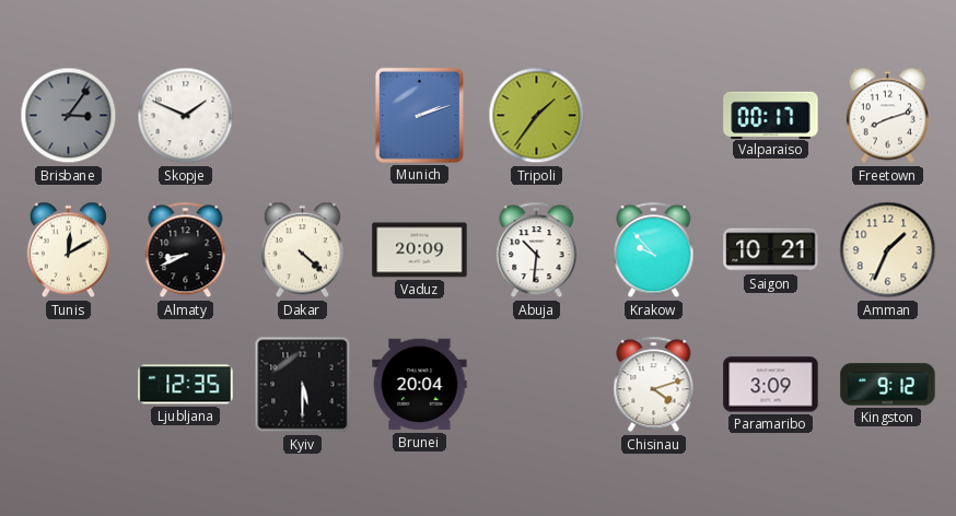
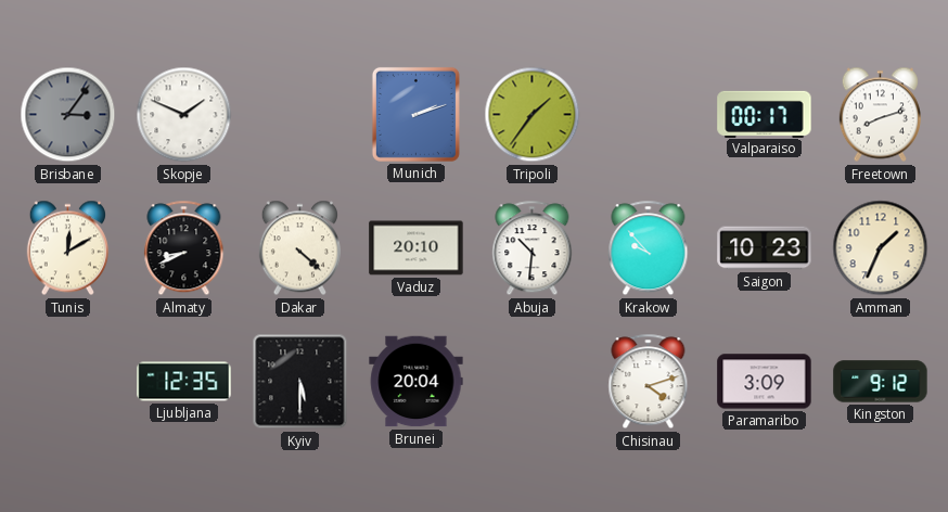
Vaduz: 20:09 -> 20:10 (417, 248)
Saigon: 10:21 -> 10:23 (765, 248)
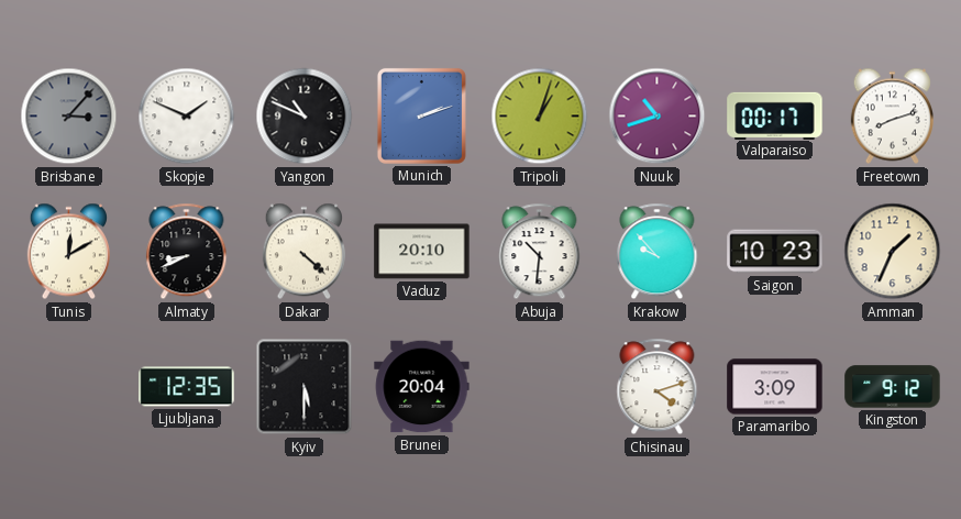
Brisbane: 3:06 -> 3:07 (69, 117)
Yangon: none -> 10:49 (305, 117)
Tripoli: 1:36 -> 1:03 (540, 117)
Nuuk: none -> 10:42 (658, 117)
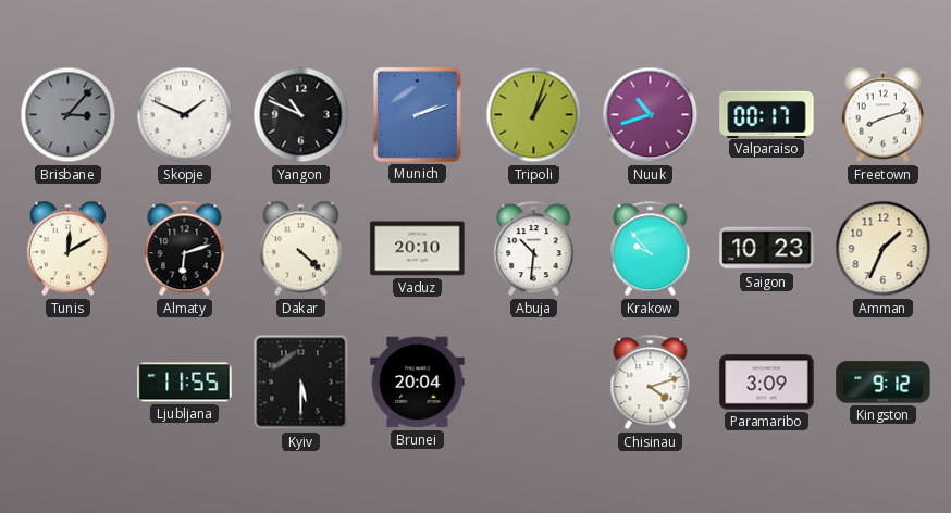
Almaty: 8:41 -> 6:12 (185, 249)
Ljubljana: 12:35 -> 11:55 (185, 383)
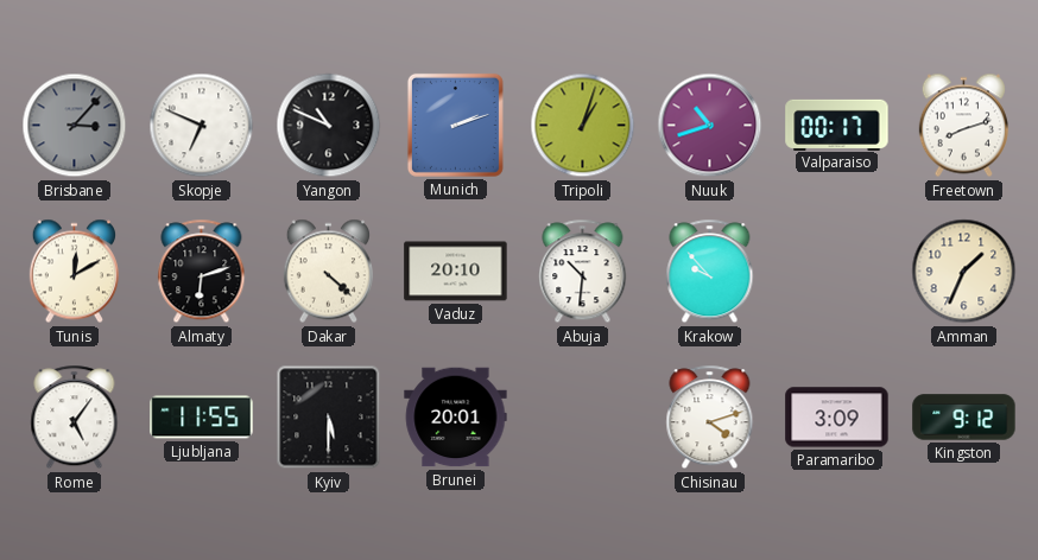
Skopje: 1:49 -> 6:49 (202, 126)
Saigon: 10:23 -> none (767, 249)
Rome: none -> 5:06 (75, 418)
Brunei: 20:04 -> 20:01 (456, 418)
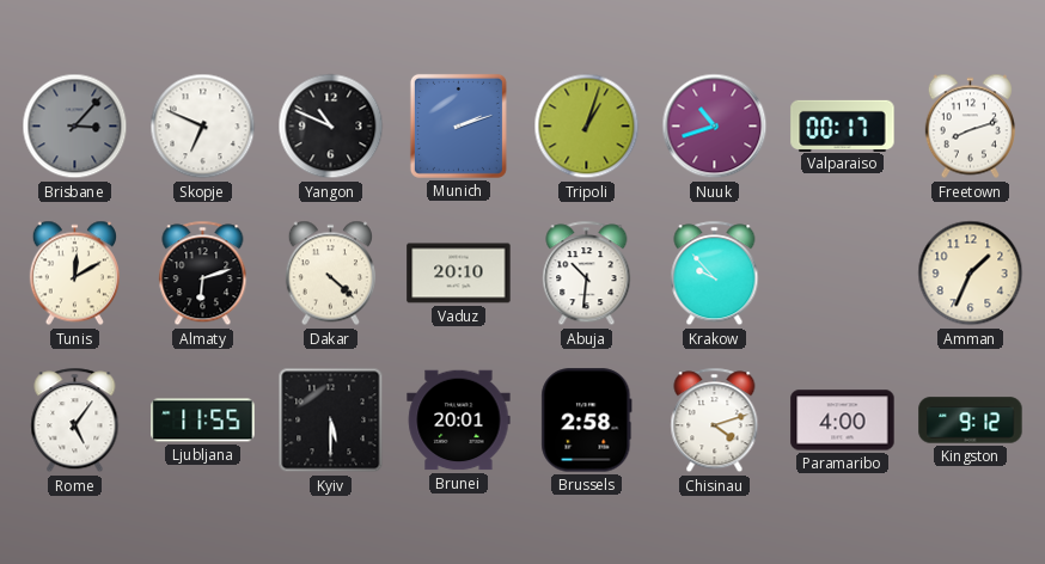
Brussels: none -> 2:58 (587, 421)
Paramaribo: 3:09 -> 4:00 (843, 421)
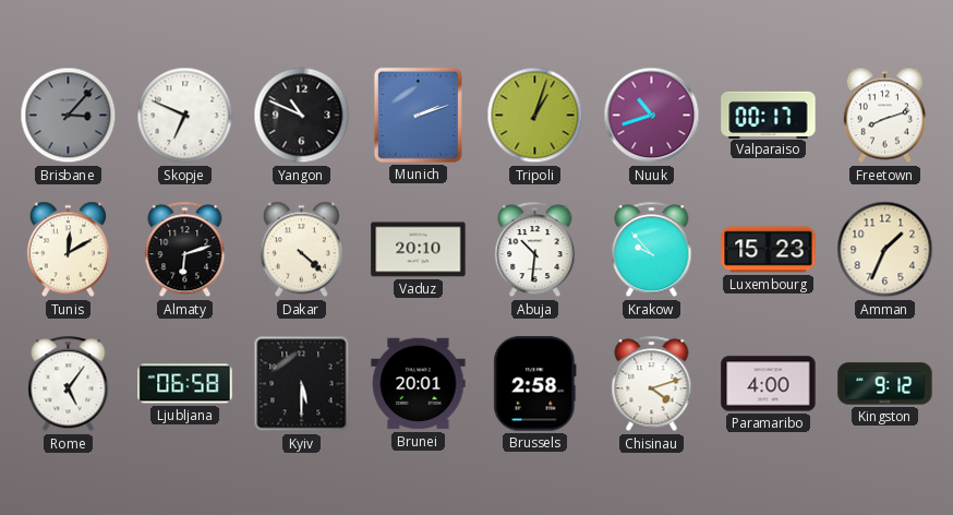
Luxembourg: none -> 15:23 (769, 250)
Ljubljana: 11:55 -> 06:58 (185, 384)
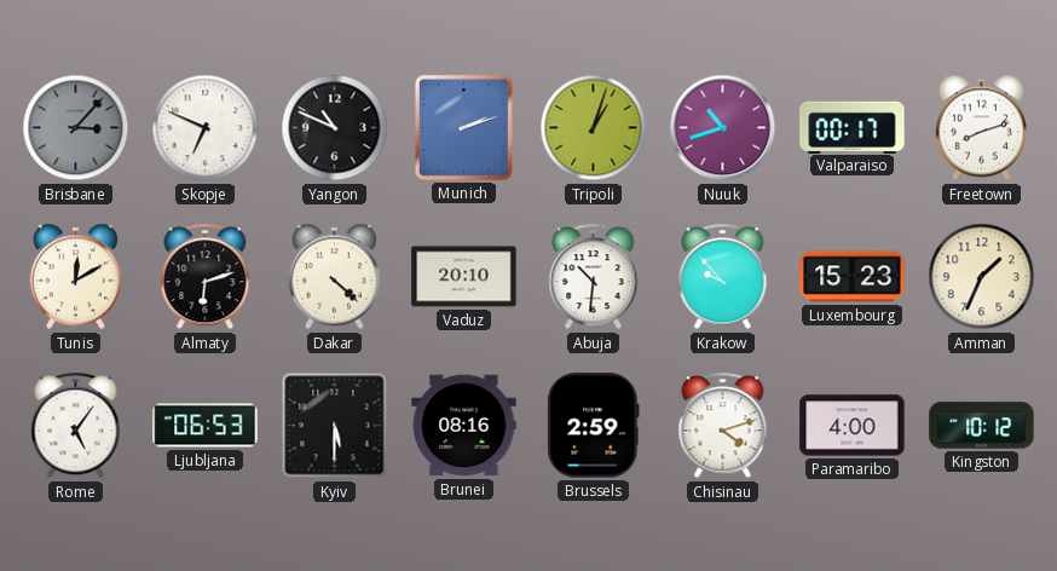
Ljubljana: 06:58 -> 06:53 (206, 426)
Brunei: 20:01 -> 08:16 (464, 426)
Brussels: 2:58 -> 2:59 (594, 426)
Kingston: 9:12 -> 10:12 (982, 426)
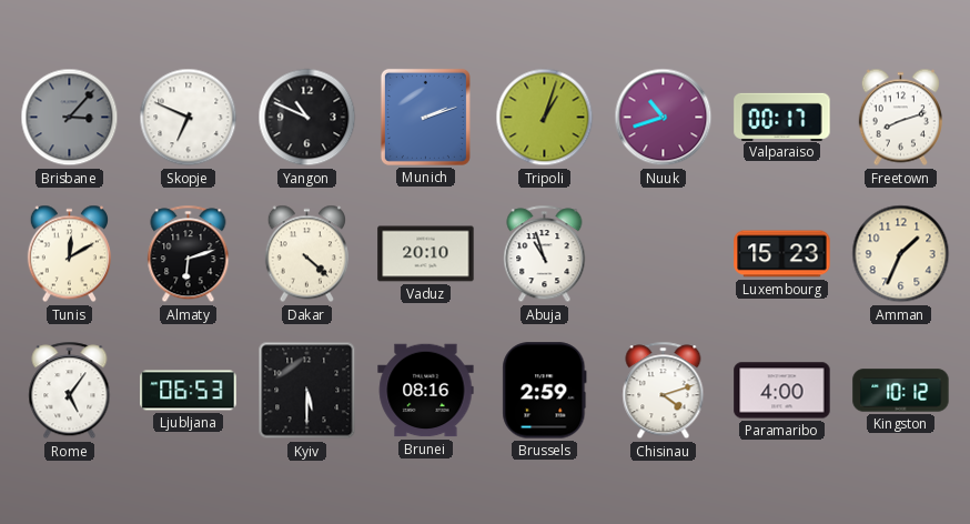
Abuja: 10:31 -> 10:57 (545, 254)
Krakow: 9:53 -> none (723, 277)
